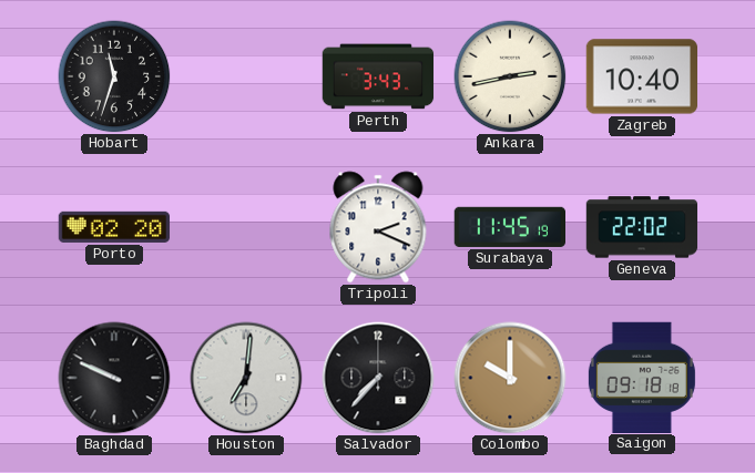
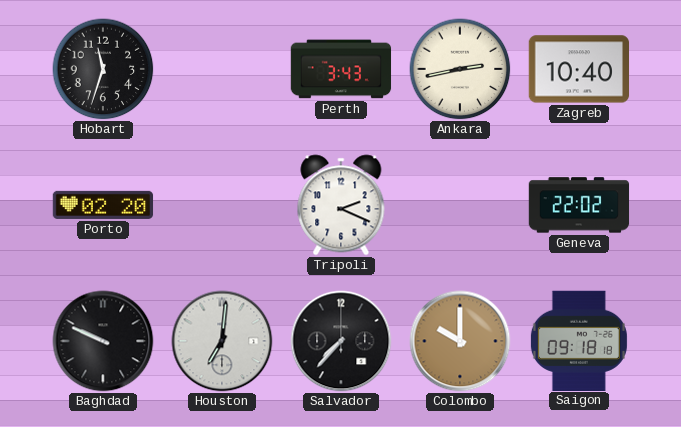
Surabaya: 11:45 -> none (509, 227)
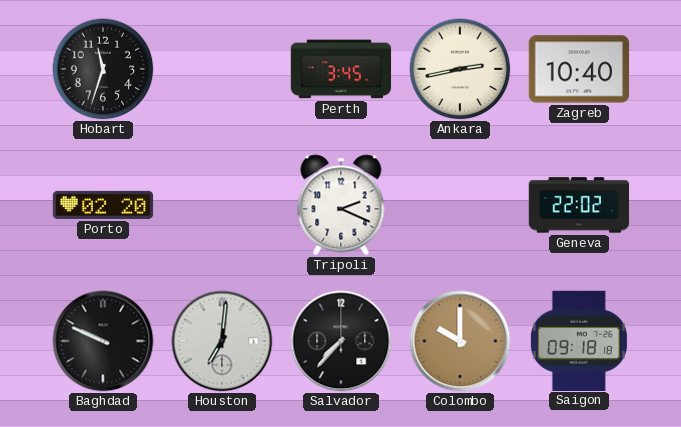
Perth: 3:43 -> 3:45 (341, 69)
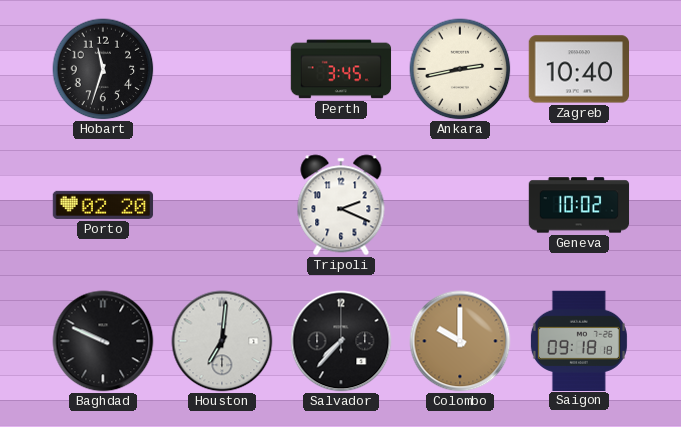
Geneva: 22:02 -> 10:02 (579, 205)
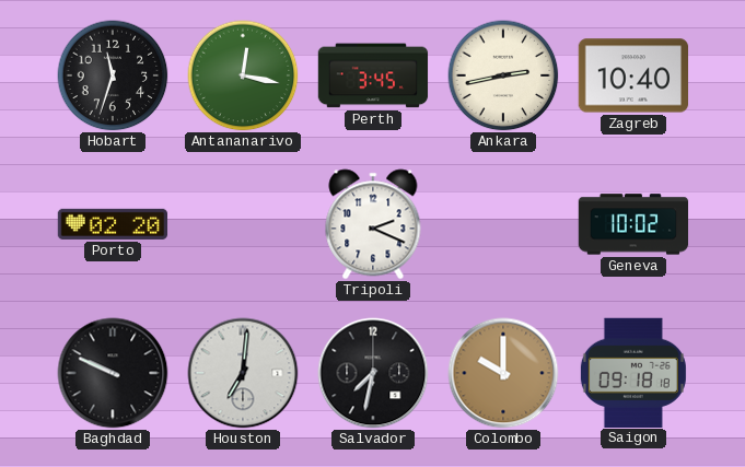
Antananarivo: none -> 12:17 (243, 75)
Salvador: 7:37 -> 7:32 (373, 373)
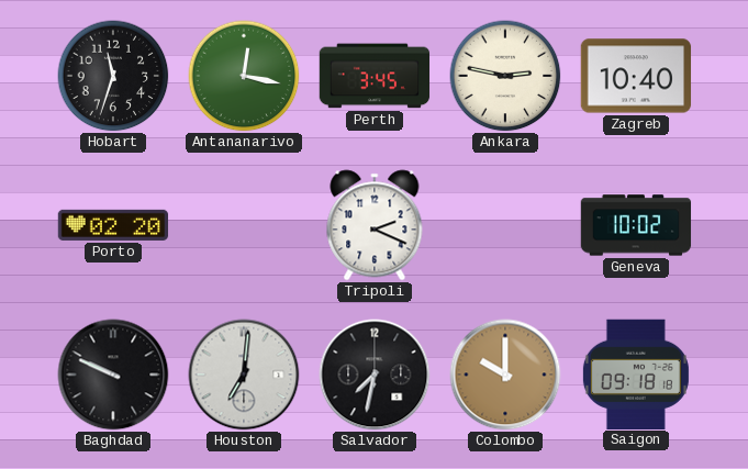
Ankara: 2:43 -> 2:47 (505, 76)
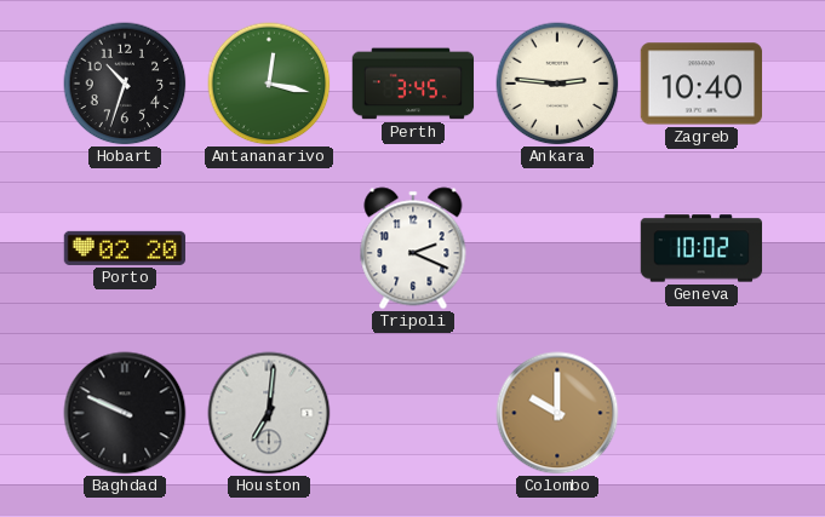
Hobart: 11:33 -> 10:33 (125, 84)
Ankara: 2:47 -> 2:46 (557, 84)
Salvador: 7:32 -> none (375, 375)
Saigon: 09:18 -> none (636, 373)
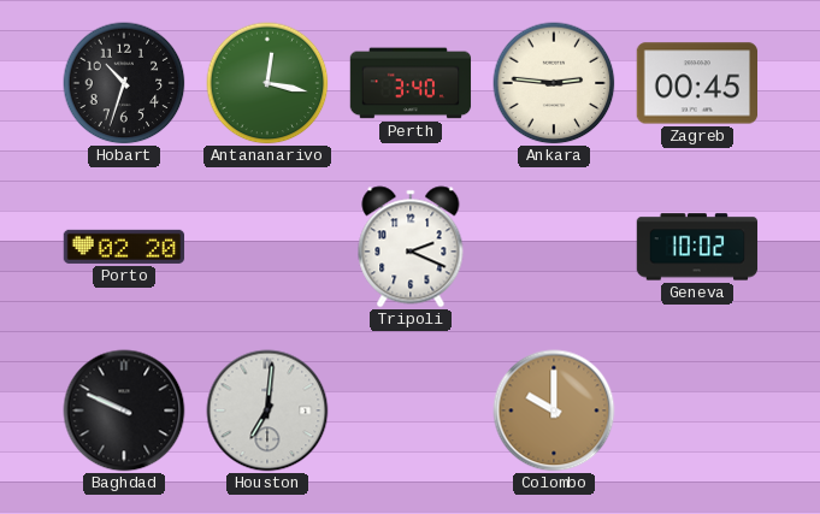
Perth: 3:45 -> 3:40 (411, 83)
Zagreb: 10:40 -> 00:45 (697, 83)
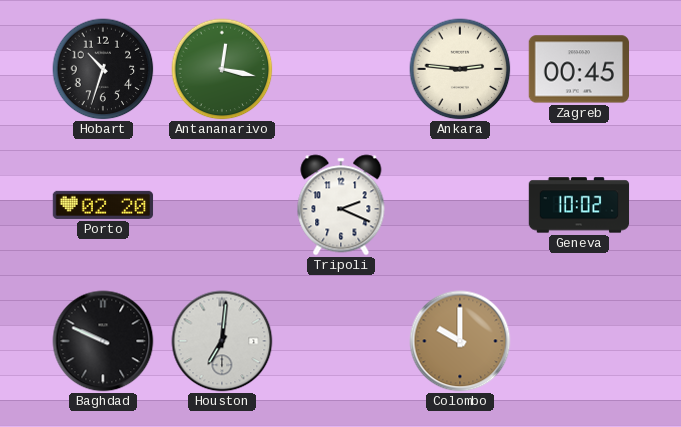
Perth: 3:40 -> none (411, 83)
